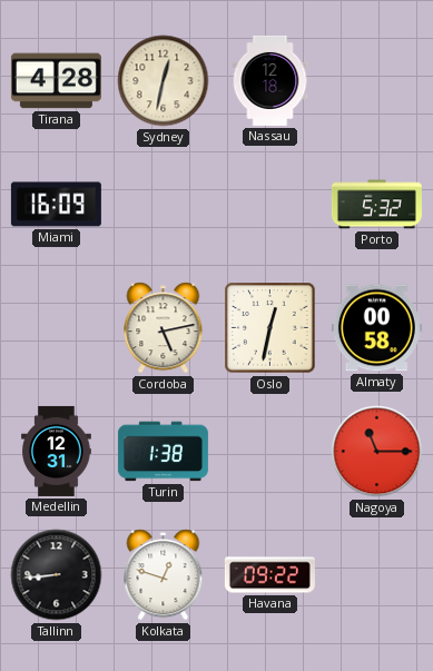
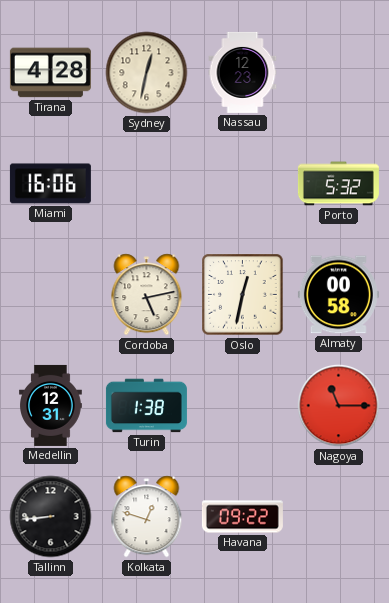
Nassau: 12:18 -> 12:23 (243, 72)
Miami: 16:09 -> 16:06 (50, 184)
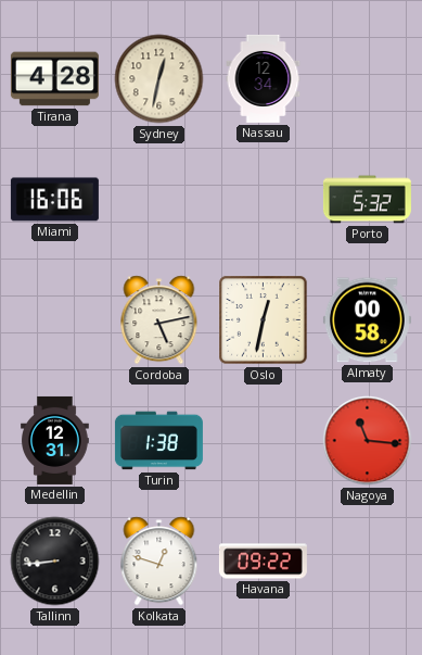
Nassau: 12:23 -> 12:34 (264, 78)
Nagoya: 11:15 -> 11:16 (368, 441)
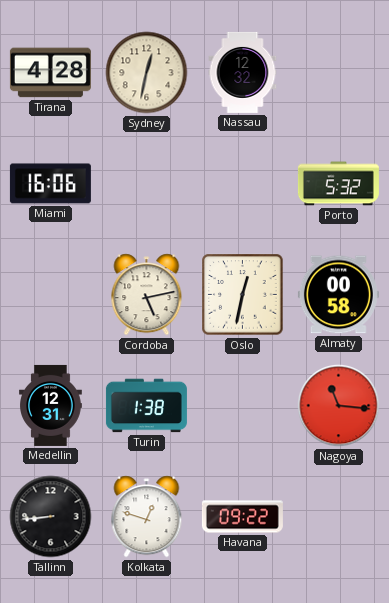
Nassau: 12:34 -> 12:32 (243, 72)
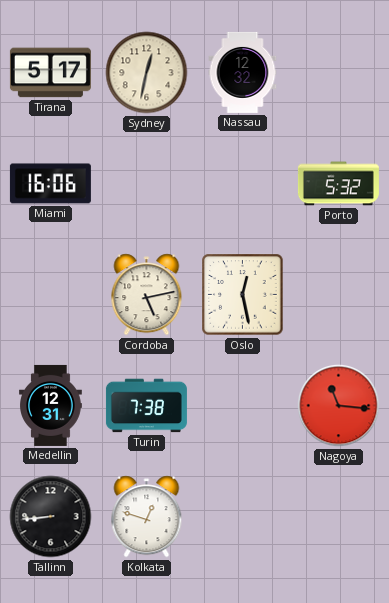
Tirana: 4:28 -> 5:17 (50, 73)
Oslo: 12:32 -> 12:28 (243, 295)
Almaty: 00:58 -> none (338, 295)
Turin: 1:38 -> 7:38 (146, 406)
Havana: 09:22 -> none (242, 517)
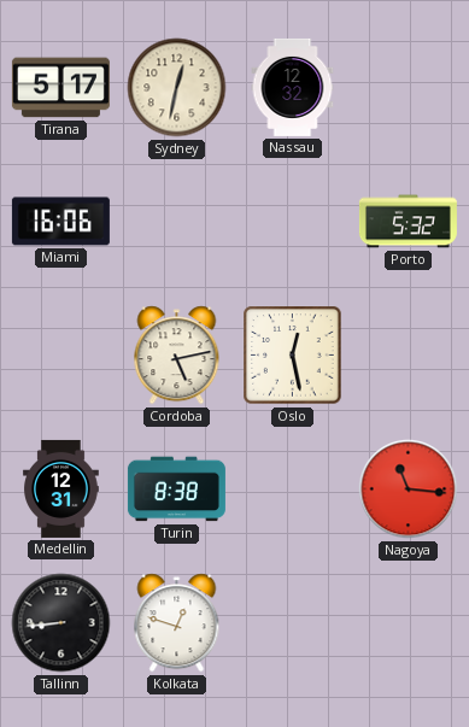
Turin: 7:38 -> 8:38 (176, 489)
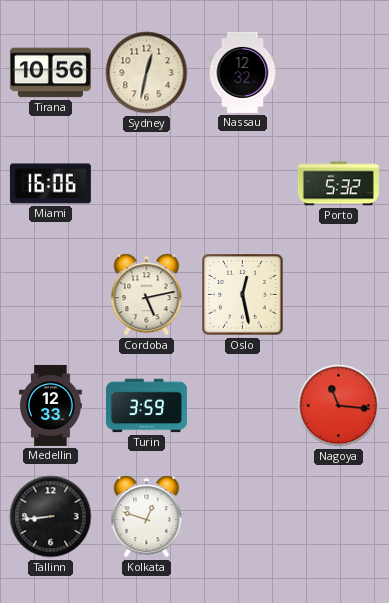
Tirana: 5:17 -> 10:56 (50, 73)
Medellin: 12:31 -> 12:33 (51, 405)
Turin: 8:38 -> 3:59 (146, 406)
